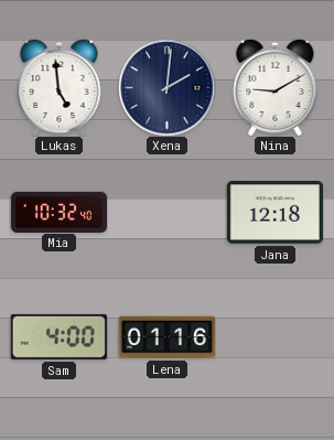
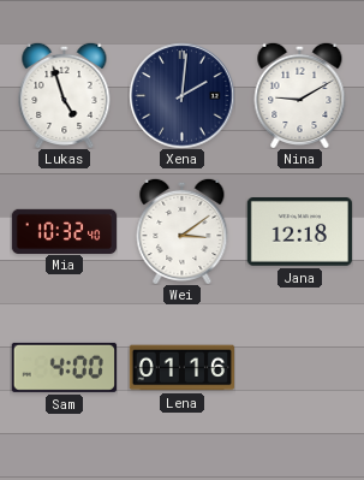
Lukas: 4:59 -> 4:57 (65, 95)
Wei: none -> 3:09 (183, 231)
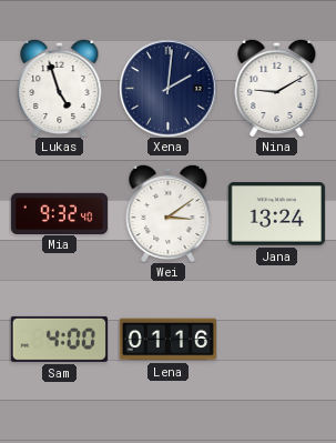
Mia: 10:32 -> 9:32 (59, 213)
Jana: 12:18 -> 13:24 (276, 214)
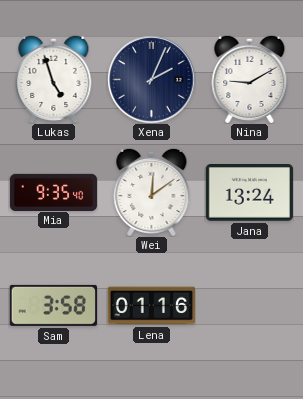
Xena: 2:01 -> 2:04 (151, 79)
Mia: 9:32 -> 9:35 (53, 192)
Wei: 3:09 -> 12:09 (152, 192)
Sam: 4:00 -> 3:58 (53, 305)
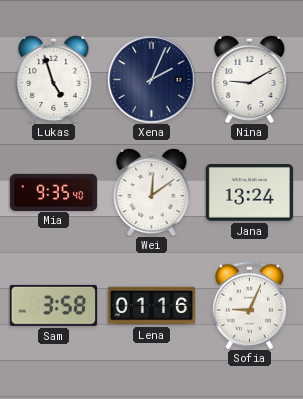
Sofia: none -> 9:04 (249, 305)
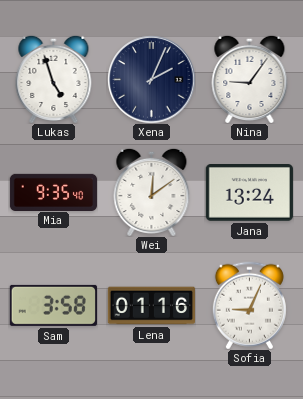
Nina: 9:10 -> 9:06 (250, 79)
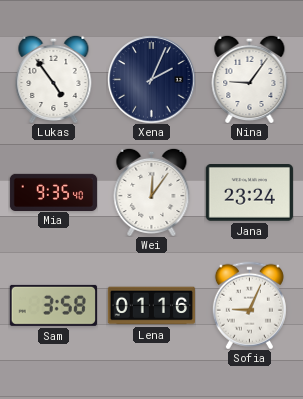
Lukas: 4:57 -> 4:54 (54, 79)
Wei: 12:09 -> 12:06 (152, 192)
Jana: 13:24 -> 23:24 (249, 193)
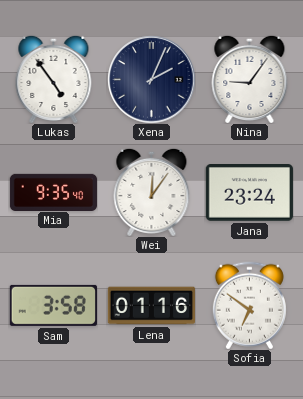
Sofia: 9:04 -> 6:51 (249, 305)
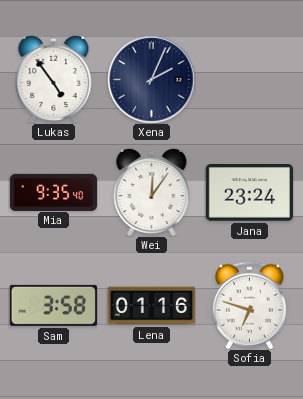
Nina: 9:06 -> none (250, 79)
Sofia: 6:51 -> 6:48 (249, 305)
